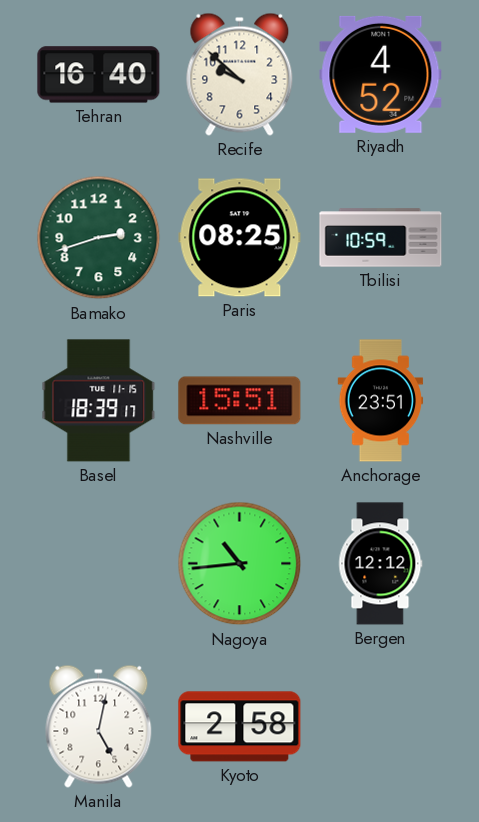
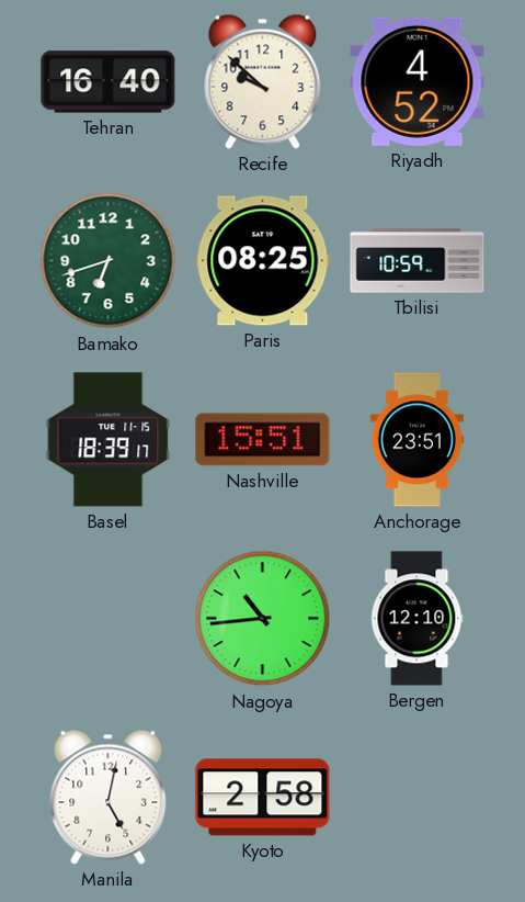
Bamako: 2:42 -> 6:42 (109, 261)
Bergen: 12:12 -> 12:10 (418, 619)
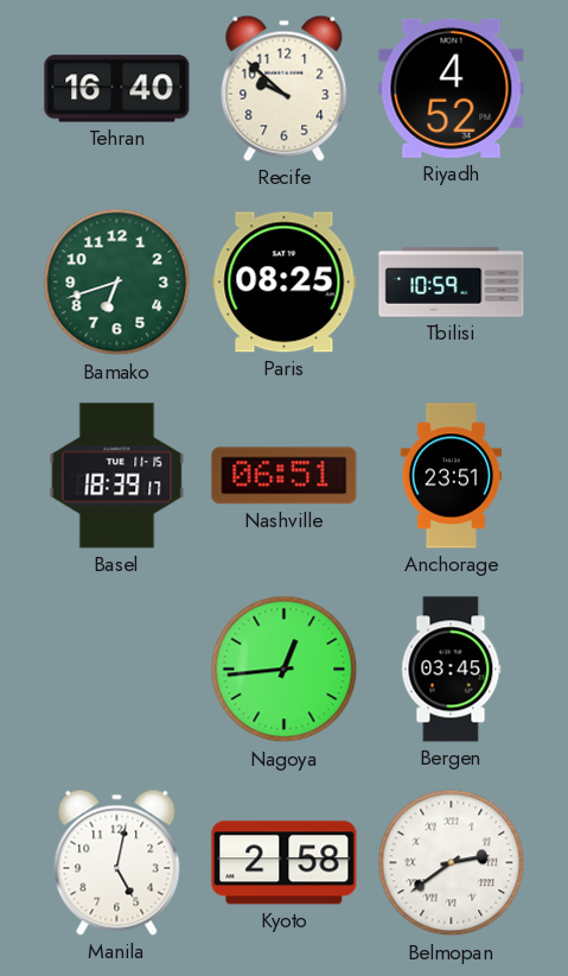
Nashville: 15:51 -> 06:51 (285, 476)
Nagoya: 10:44 -> 12:44 (285, 670)
Bergen: 12:10 -> 03:45 (452, 670)
Belmopan: none -> 2:39 (452, 863)
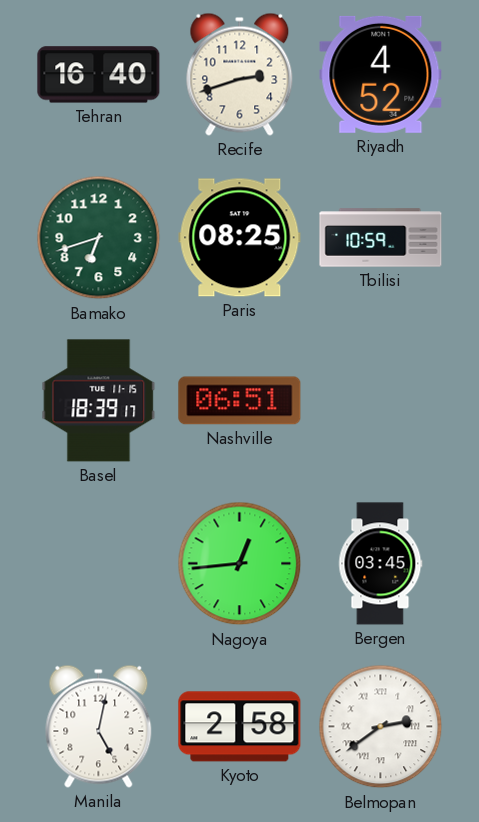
Recife: 9:52 -> 2:42 (240, 74)
Anchorage: 23:51 -> none (452, 476)
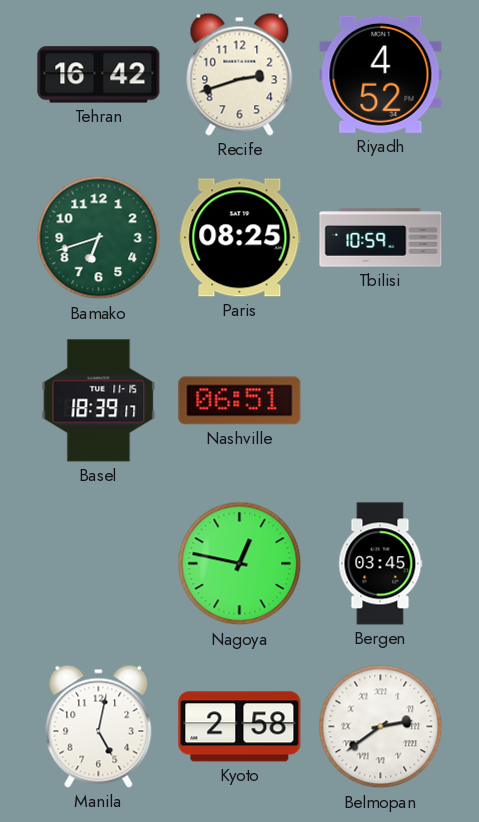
Tehran: 16:40 -> 16:42 (99, 75)
Nagoya: 12:44 -> 12:47 (240, 564)
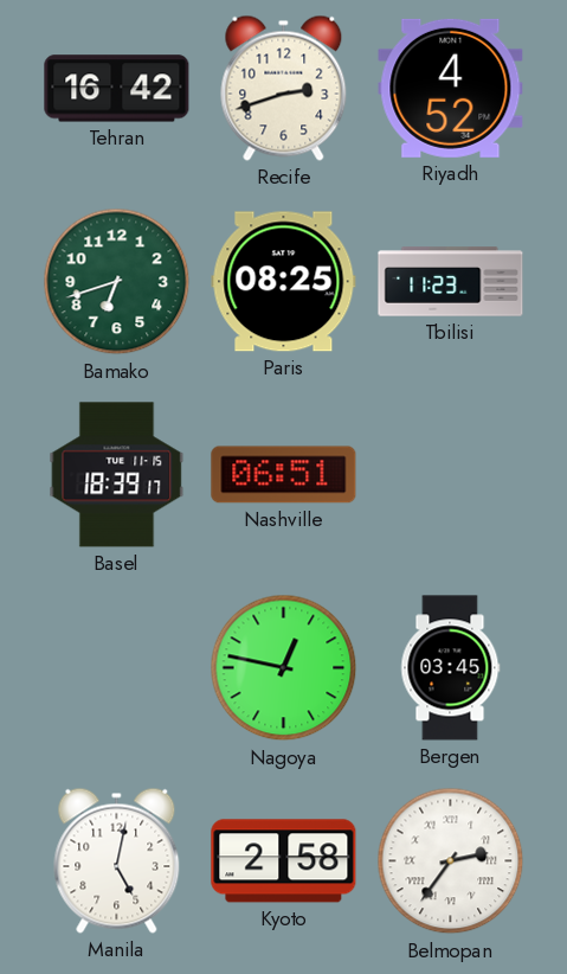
Tbilisi: 10:59 -> 11:23 (451, 282)
Belmopan: 2:39 -> 2:36 (451, 861)
